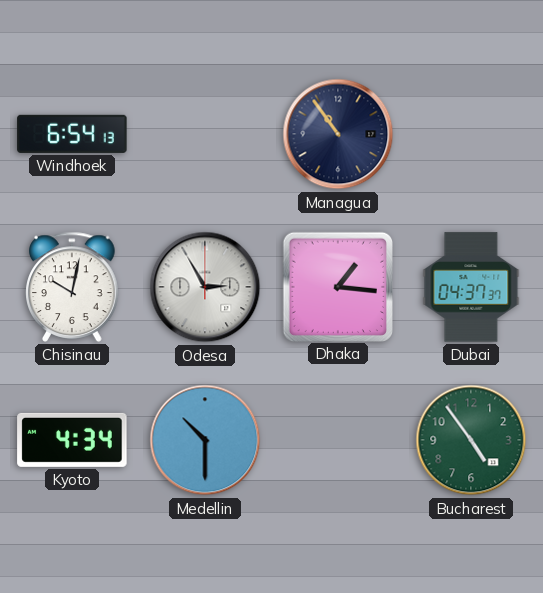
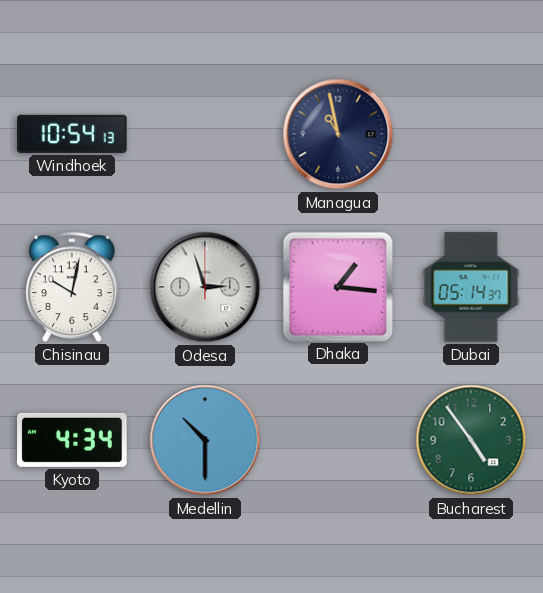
Windhoek: 6:54 -> 10:54 (72, 134)
Managua: 10:54 -> 10:58 (338, 134)
Odesa: 2:55 -> 2:57 (205, 287)
Dubai: 04:37 -> 05:14 (471, 287)
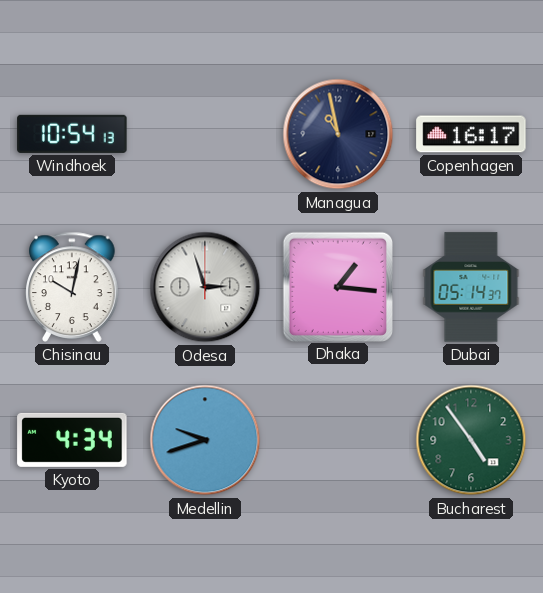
Copenhagen: none -> 16:17 (471, 134)
Medellin: 10:30 -> 9:42 (205, 440)
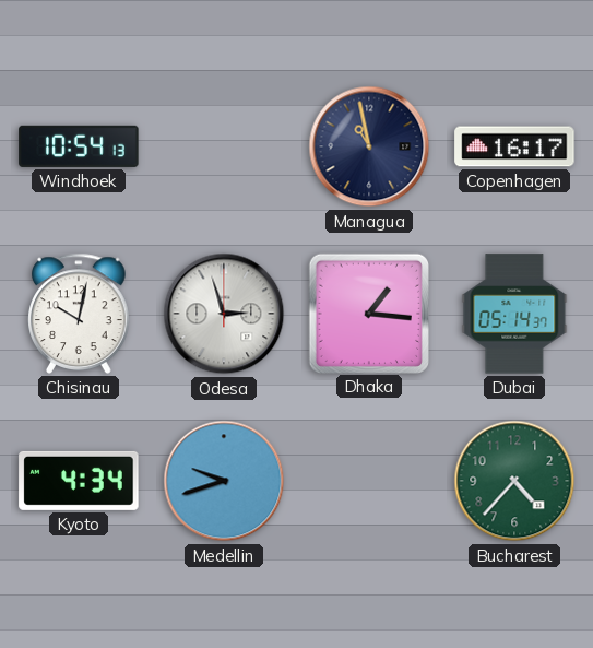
Bucharest: 4:54 -> 4:37 (514, 481)
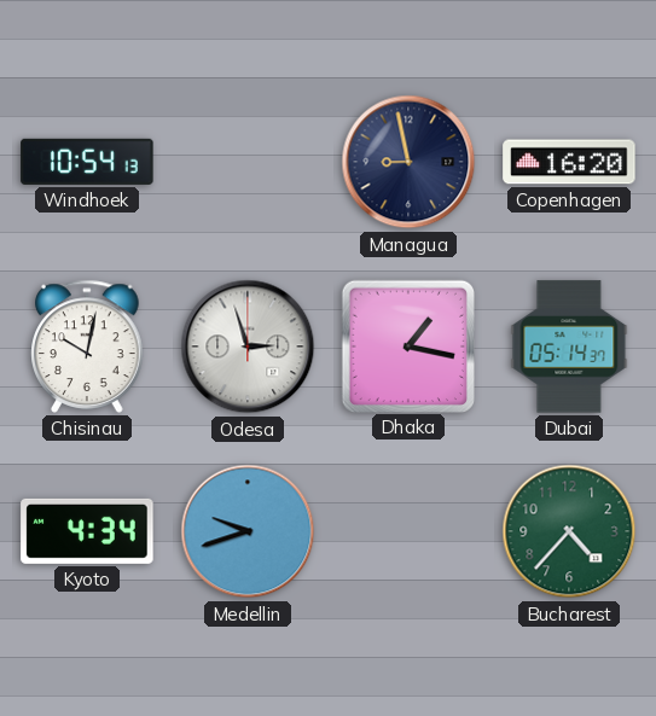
Managua: 10:58 -> 8:58 (408, 162)
Copenhagen: 16:17 -> 16:20 (569, 162)
Dhaka: 1:16 -> 1:17 (407, 345)
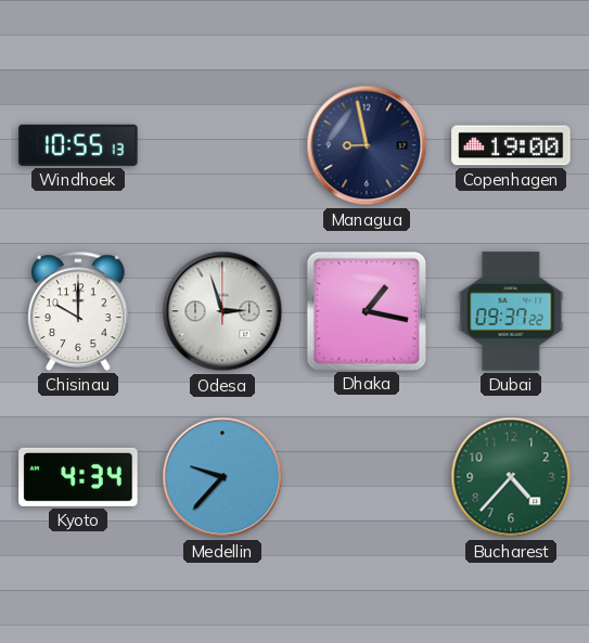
Windhoek: 10:54 -> 10:55 (78, 145)
Copenhagen: 16:20 -> 19:00 (511, 145)
Chisinau: 10:02 -> 10:00 (78, 311)
Dubai: 05:14 -> 09:37 (511, 311)
Medellin: 9:42 -> 9:37 (222, 477)
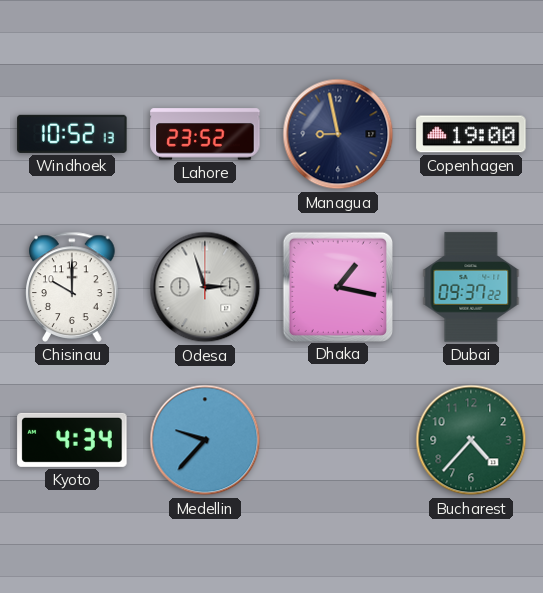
Windhoek: 10:55 -> 10:52 (72, 134)
Lahore: none -> 23:52 (205, 134)
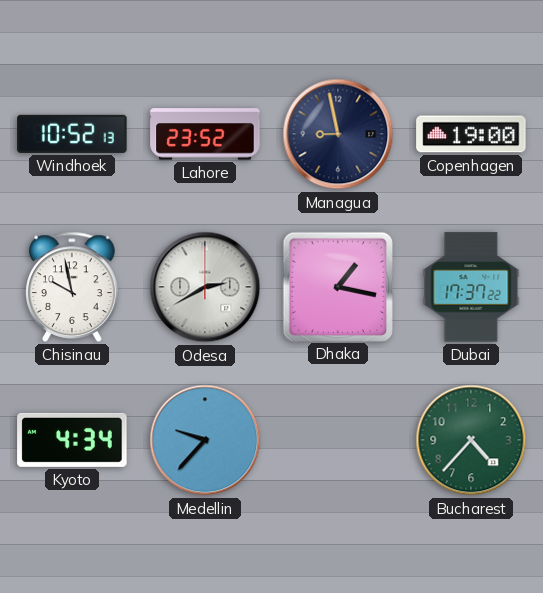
Chisinau: 10:00 -> 9:58 (72, 287)
Odesa: 2:57 -> 2:40 (205, 287)
Dubai: 09:37 -> 17:37 (471, 287)
